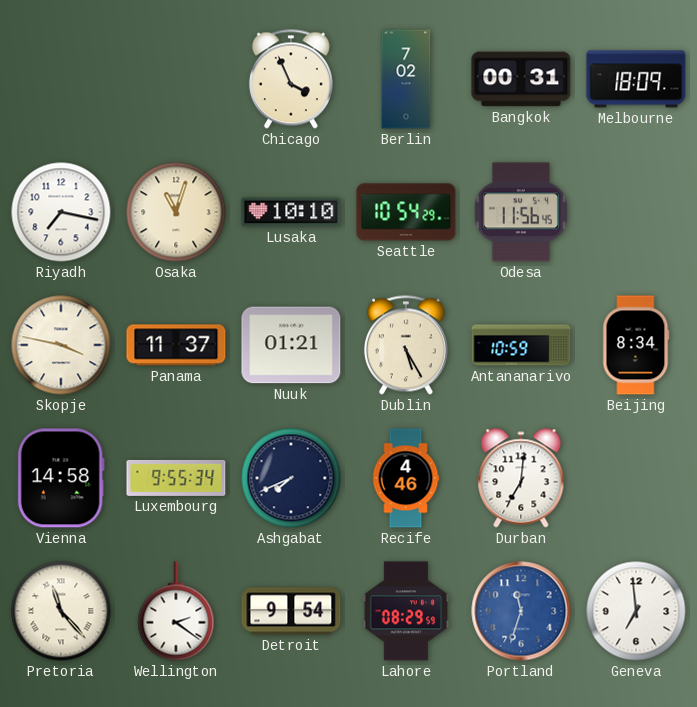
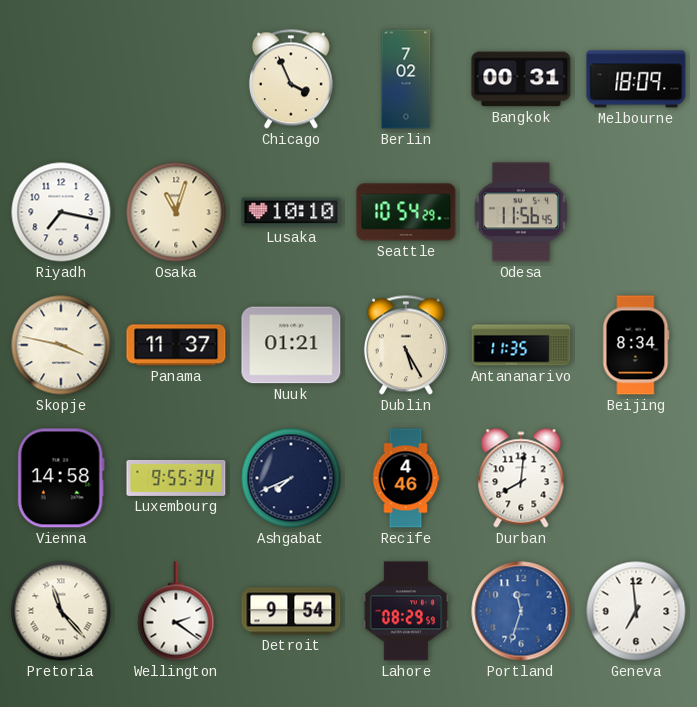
Antananarivo: 10:59 -> 11:35 (521, 345)
Durban: 7:01 -> 8:01 (521, 478)
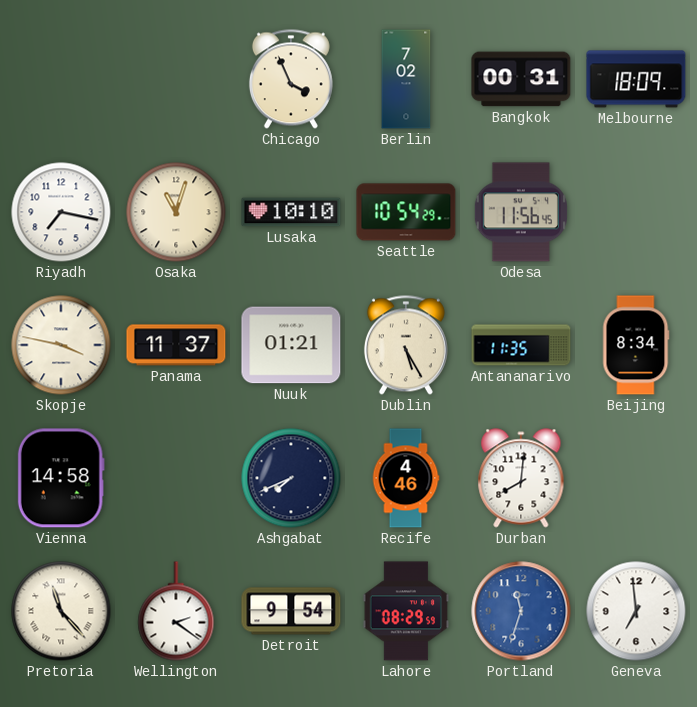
Luxembourg: 9:55 -> none (176, 478)
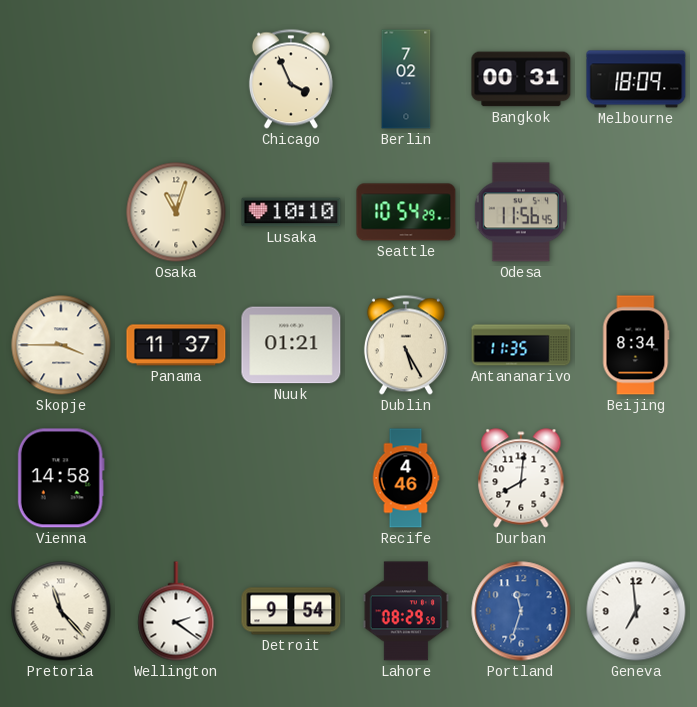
Riyadh: 7:17 -> none (61, 212)
Skopje: 3:47 -> 3:45 (61, 345)
Ashgabat: 7:41 -> none (291, 478)
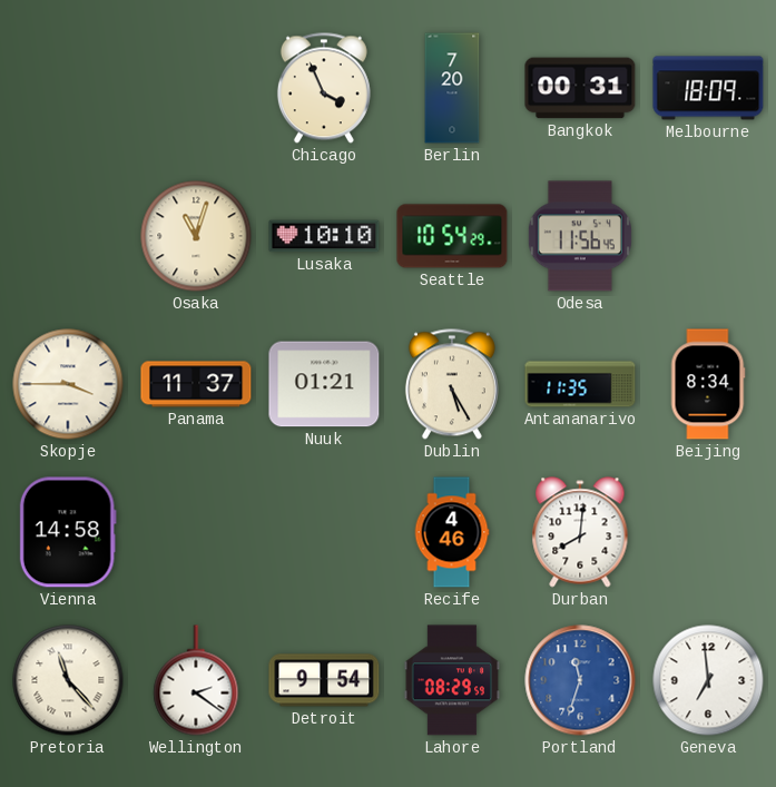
Berlin: 7:02 -> 7:20 (452, 88)
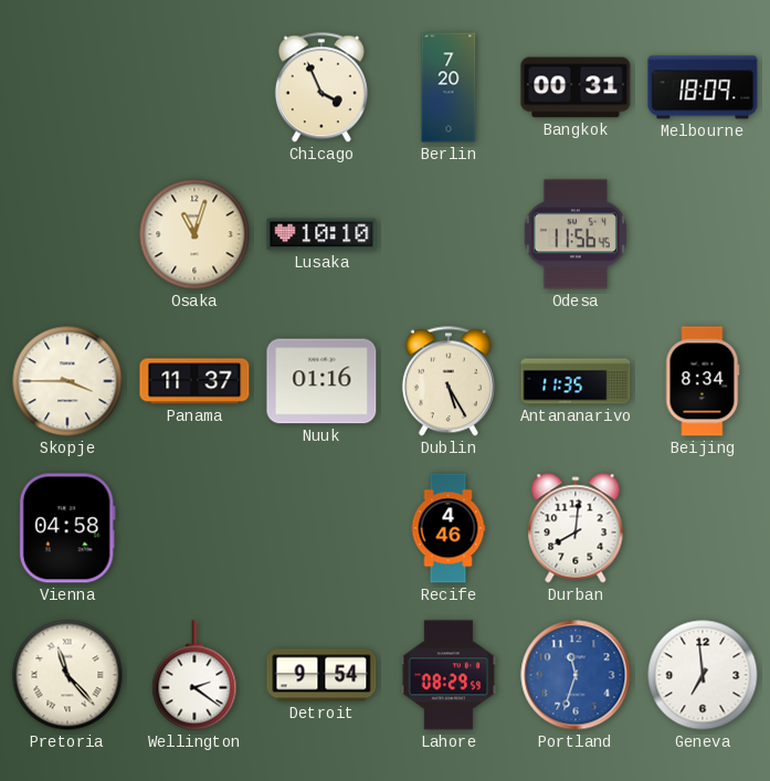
Seattle: 10:54 -> none (452, 236)
Nuuk: 01:21 -> 01:16 (321, 381)
Vienna: 14:58 -> 04:58 (67, 528)
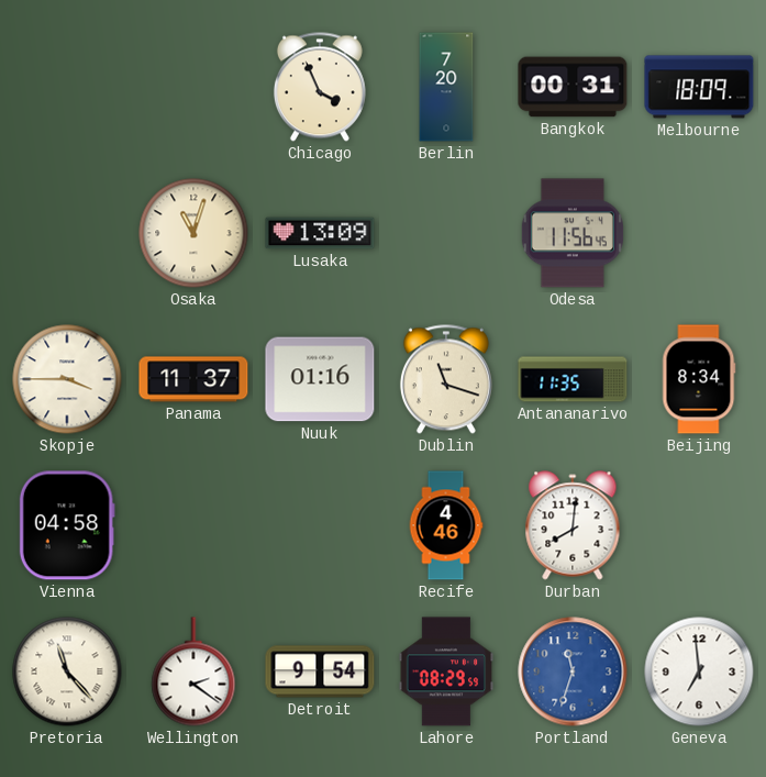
Lusaka: 10:10 -> 13:09 (320, 233)
Dublin: 5:25 -> 11:18 (446, 379)
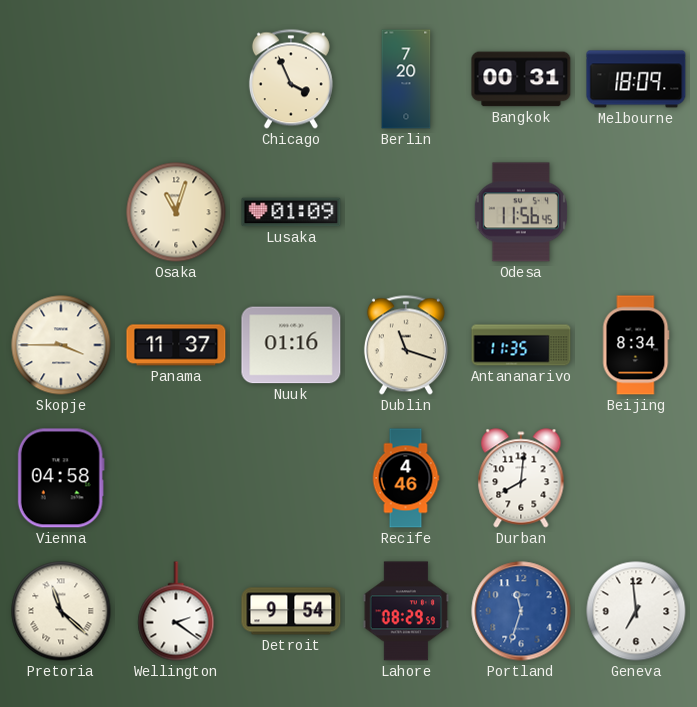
Lusaka: 13:09 -> 01:09 (291, 212)
Pretoria: 11:23 -> 11:22 (61, 611)
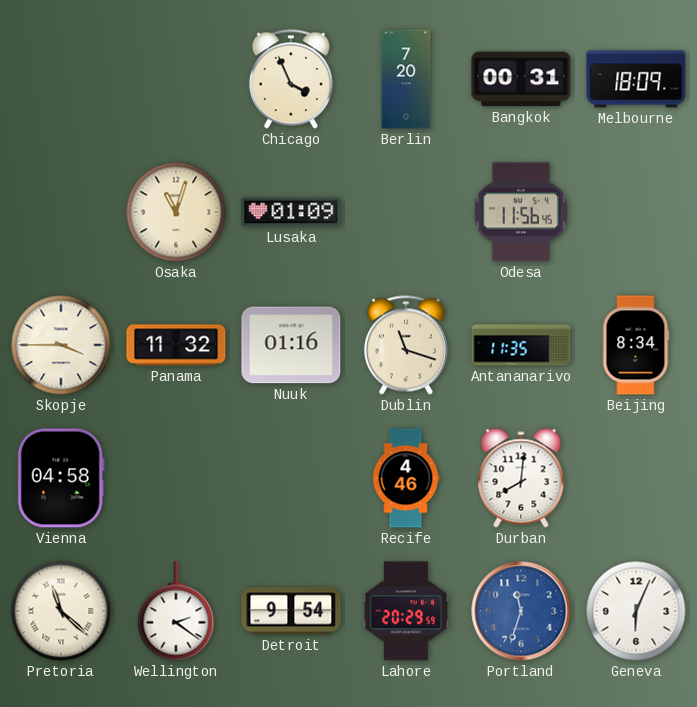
Panama: 11:37 -> 11:32 (176, 345)
Lahore: 08:29 -> 20:29 (406, 611)
Geneva: 6:59 -> 6:04 (636, 611)
